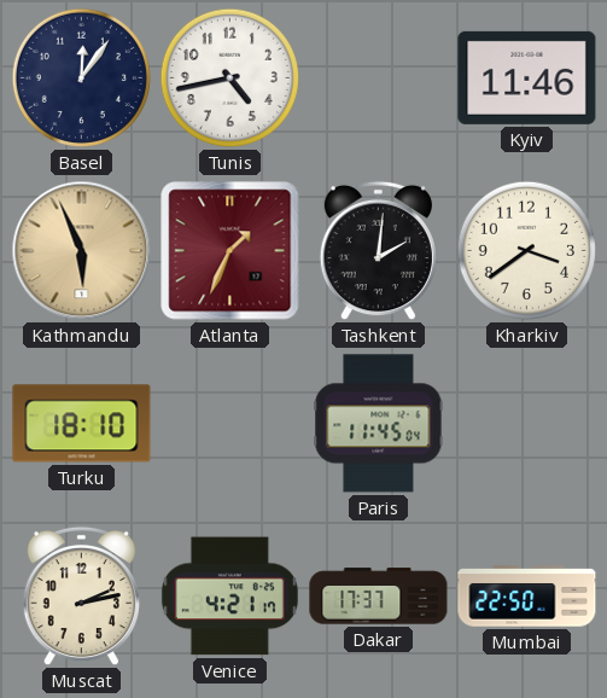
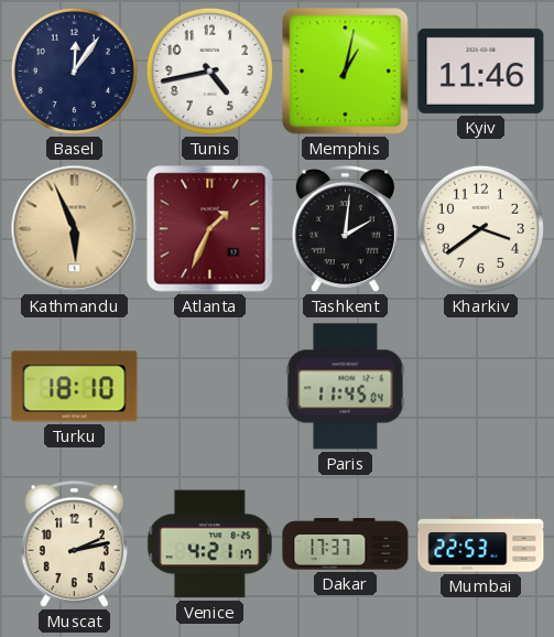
Memphis: none -> 1:02 (346, 72)
Mumbai: 22:50 -> 22:53 (481, 544)
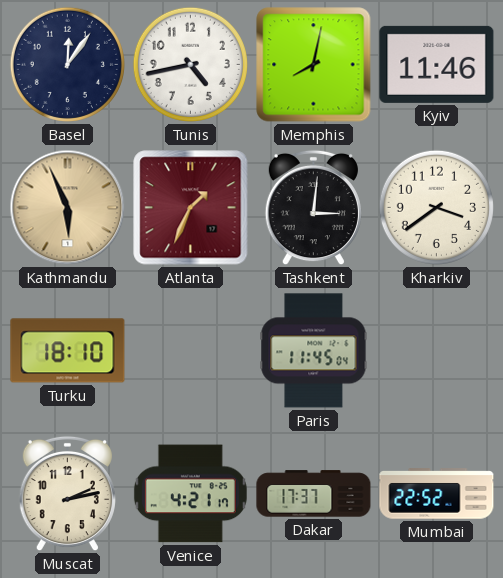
Memphis: 1:02 -> 8:02 (314, 65)
Tashkent: 2:01 -> 3:01 (313, 208)
Mumbai: 22:53 -> 22:52 (437, 494)
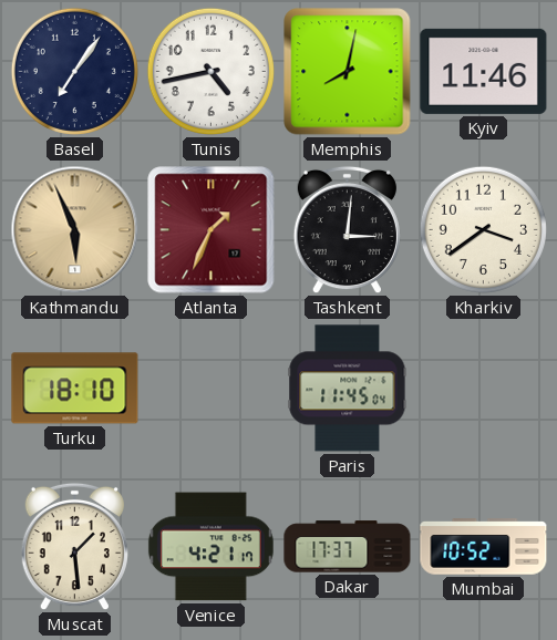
Basel: 12:06 -> 7:06 (74, 71)
Muscat: 2:13 -> 1:29 (74, 547)
Mumbai: 22:52 -> 10:52 (484, 547)
